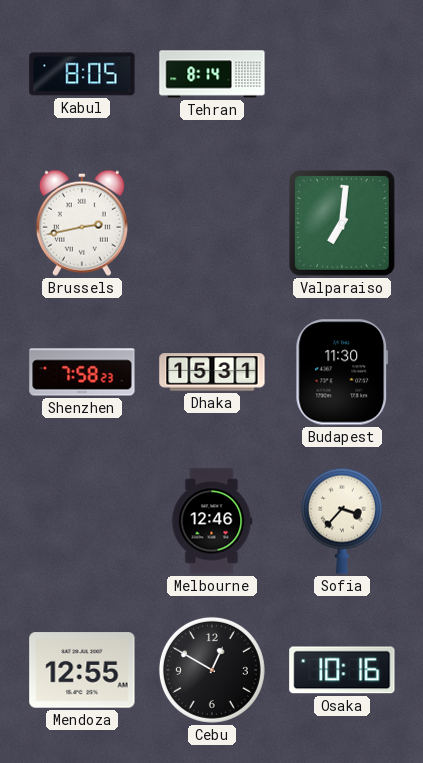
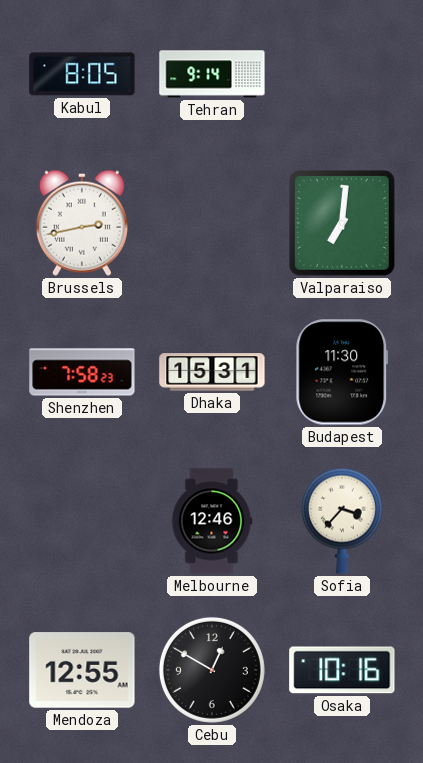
Tehran: 8:14 -> 9:14 (212, 74)
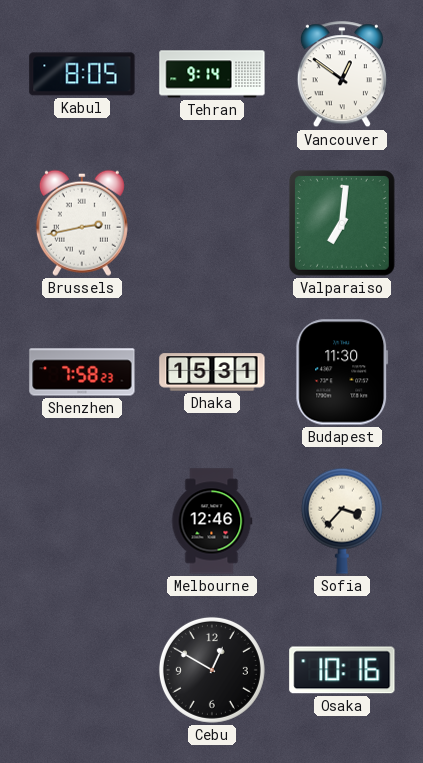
Vancouver: none -> 12:51 (342, 75)
Mendoza: 12:55 -> none (82, 670)
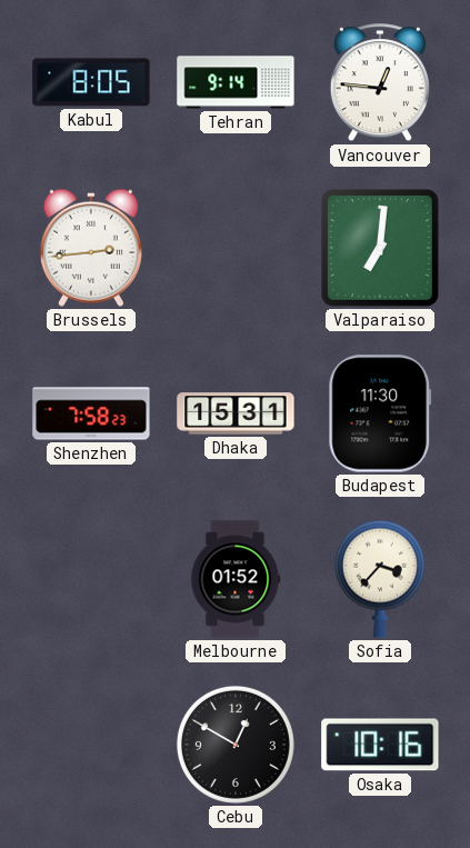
Vancouver: 12:51 -> 12:46 (380, 83)
Brussels: 2:43 -> 2:44 (91, 248)
Melbourne: 12:46 -> 01:52 (236, 579)
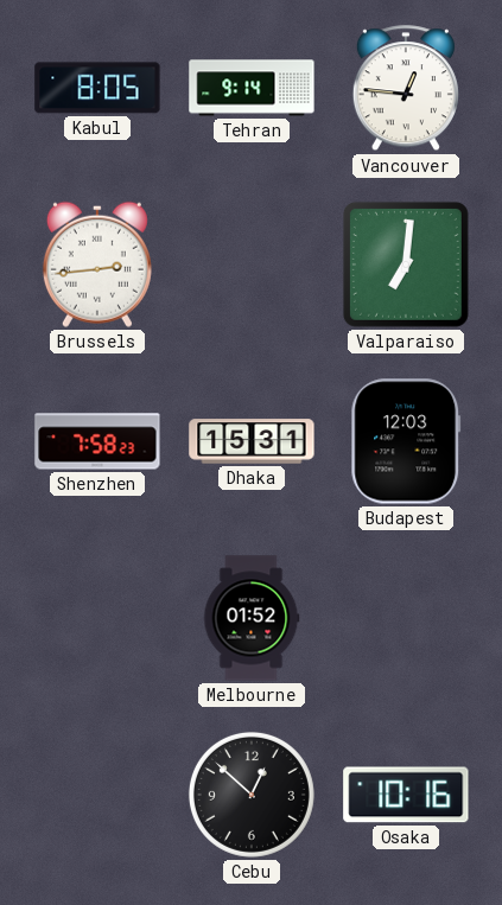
Budapest: 11:30 -> 12:03 (406, 441)
Sofia: 3:37 -> none (380, 579)
Cebu: 12:50 -> 12:52 (252, 795)
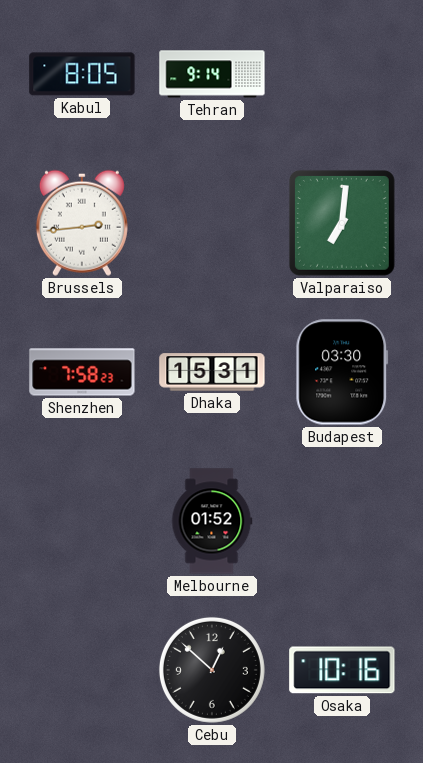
Vancouver: 12:46 -> none (406, 89)
Budapest: 12:03 -> 03:30 (342, 372)
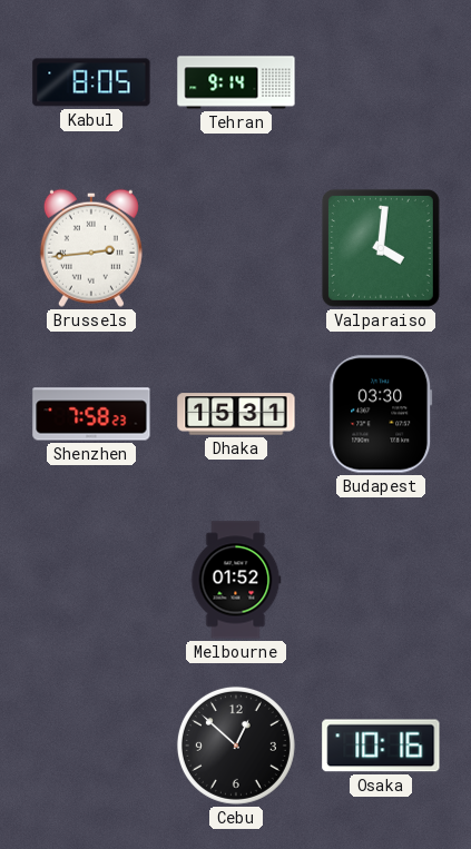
Valparaiso: 7:01 -> 4:01 (381, 248)
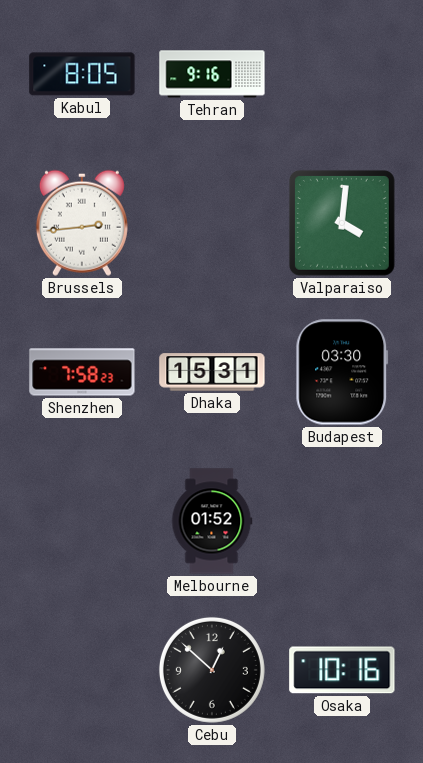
Tehran: 9:14 -> 9:16 (212, 74)
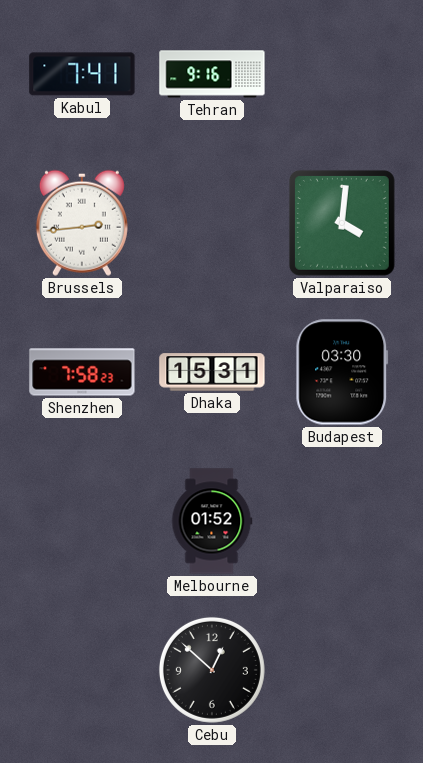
Kabul: 8:05 -> 7:41 (82, 74)
Osaka: 10:16 -> none (342, 670)
